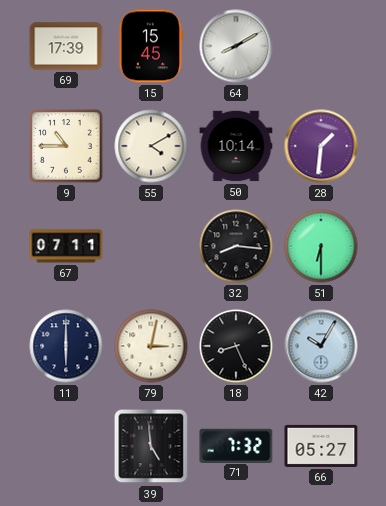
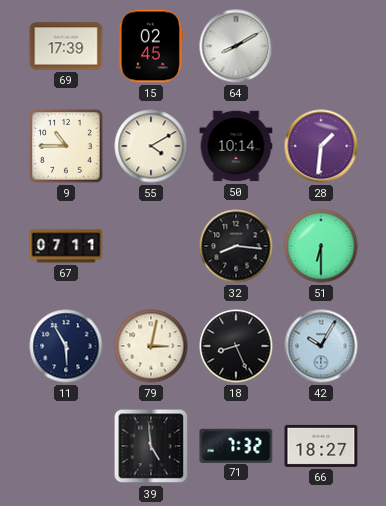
15: 15:45 -> 02:45 (150, 46)
11: 6:00 -> 5:55 (66, 346)
66: 05:27 -> 18:27 (321, 446)
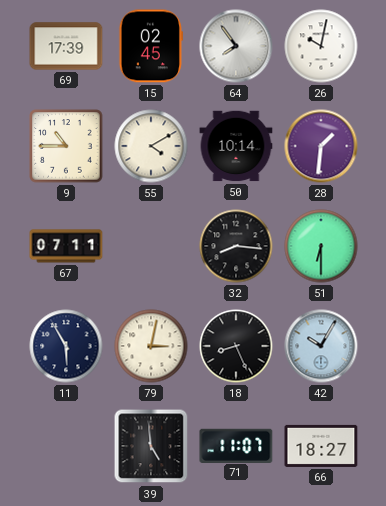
64: 8:10 -> 7:54 (236, 46)
26: none -> 10:02 (321, 46)
71: 7:32 -> 11:07 (236, 445)
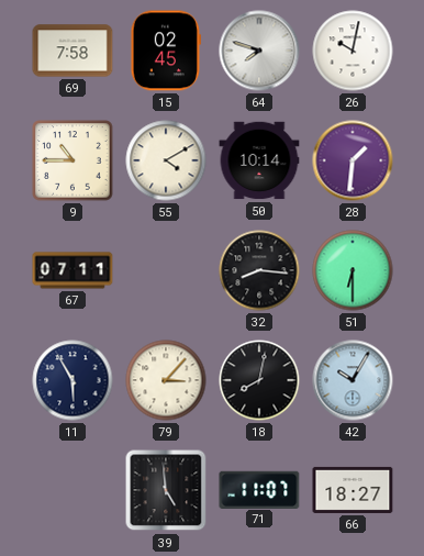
69: 17:39 -> 7:58 (72, 51)
64: 7:54 -> 7:48 (259, 51)
79: 3:02 -> 3:07 (166, 380)
18: 8:26 -> 8:02 (259, 380)
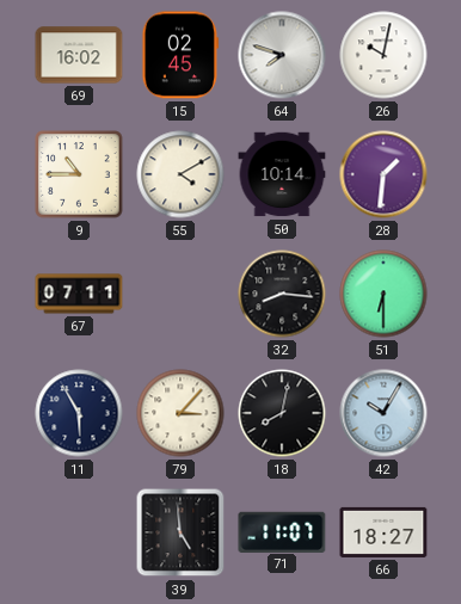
69: 7:58 -> 16:02 (79, 55)
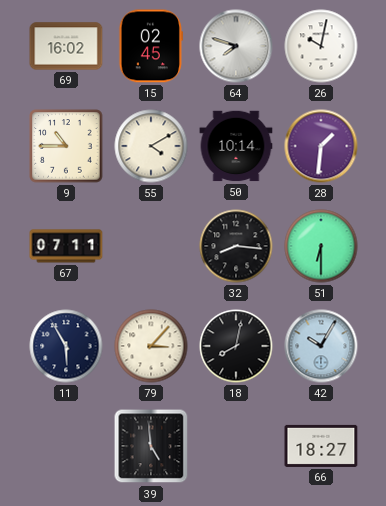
71: 11:07 -> none (282, 531)
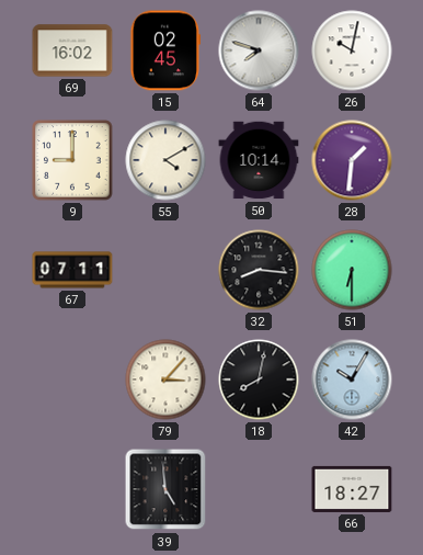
9: 10:45 -> 9:00 (72, 160)
11: 5:55 -> none (66, 346)
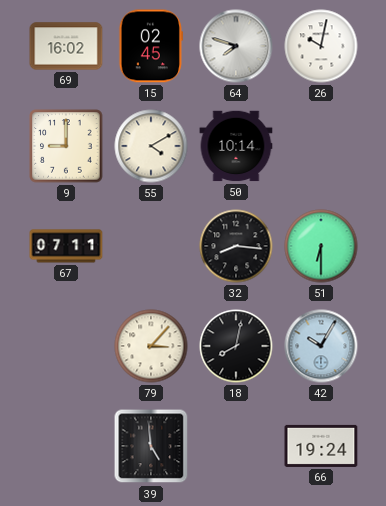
28: 1:31 -> none (352, 160)
66: 18:27 -> 19:24 (321, 446)
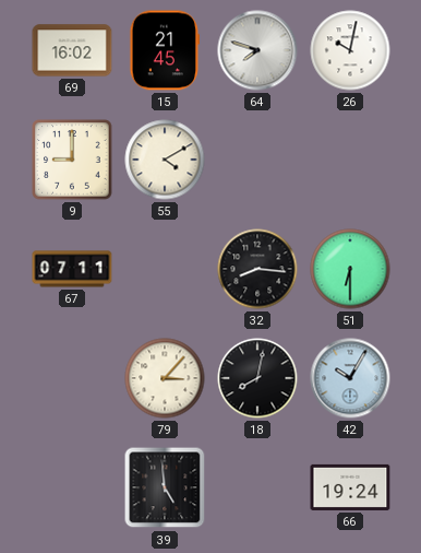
15: 02:45 -> 21:45 (164, 50)
50: 10:14 -> none (236, 146)
